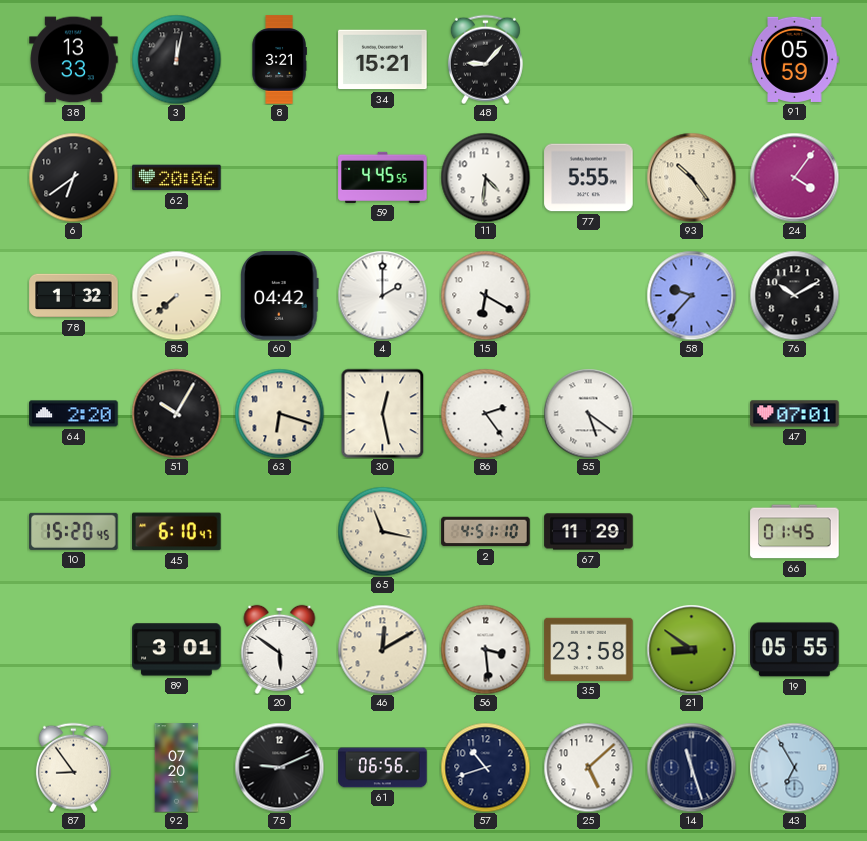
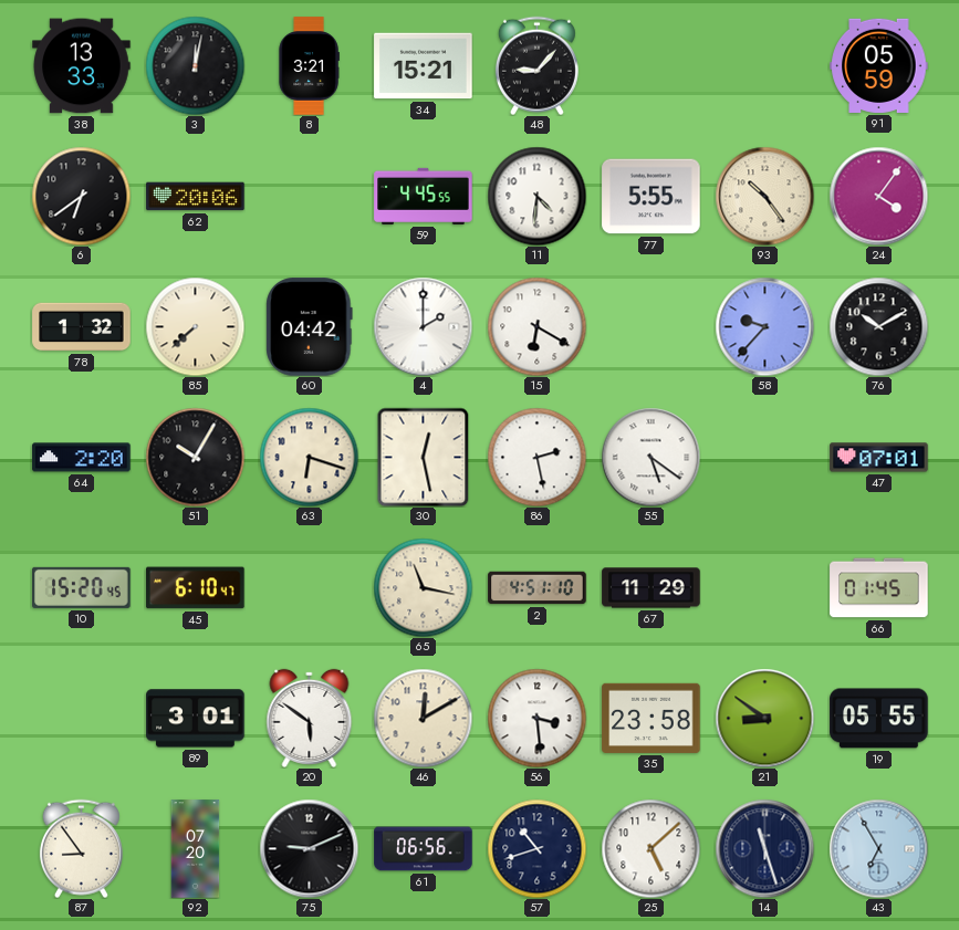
86: 2:24 -> 2:28 (536, 457)
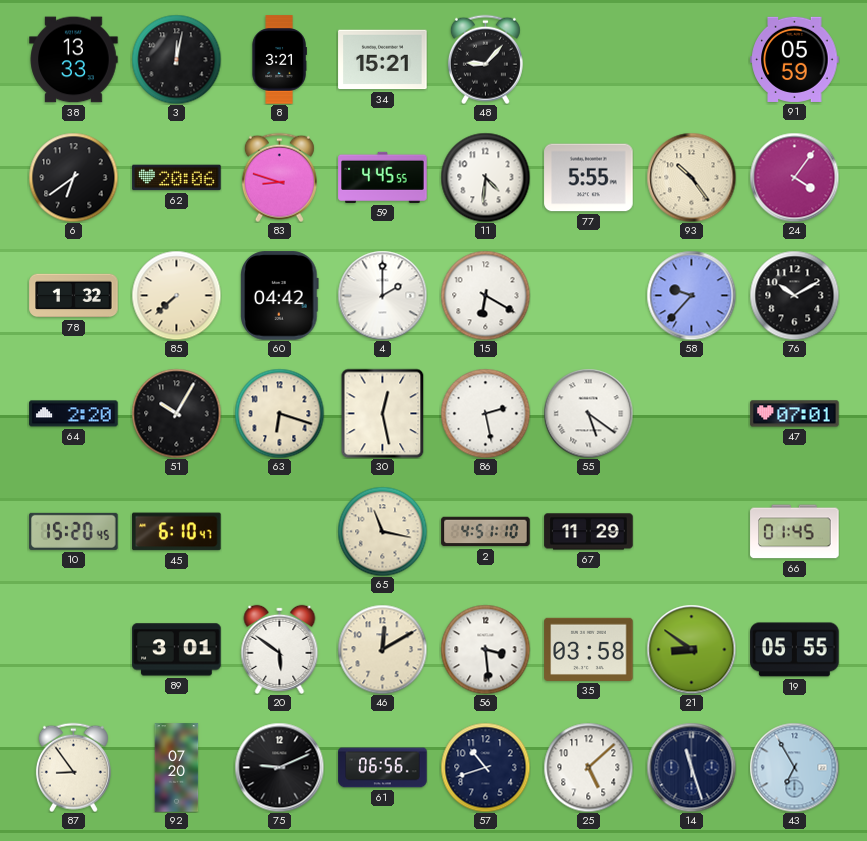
83: none -> 8:48 (279, 177)
35: 23:58 -> 03:58 (589, 649)
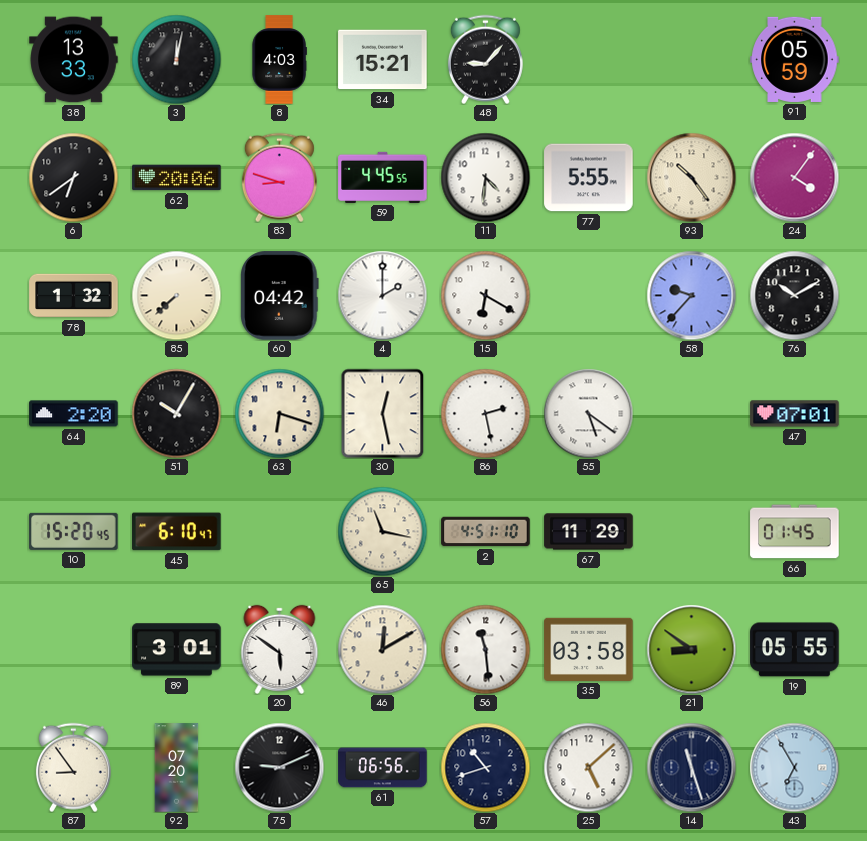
8: 3:21 -> 4:03 (279, 60)
56: 3:29 -> 11:29 (485, 649)
